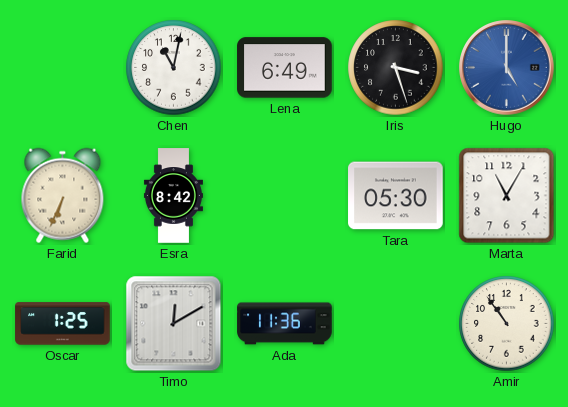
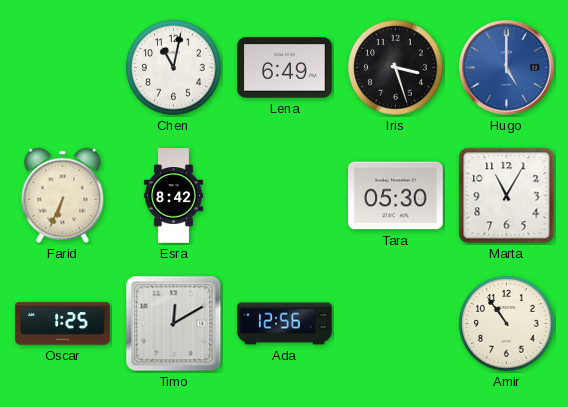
Ada: 11:36 -> 12:56 (285, 324)
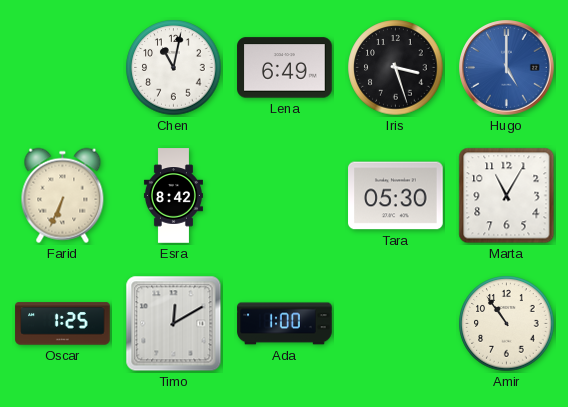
Ada: 12:56 -> 1:00 (285, 324)
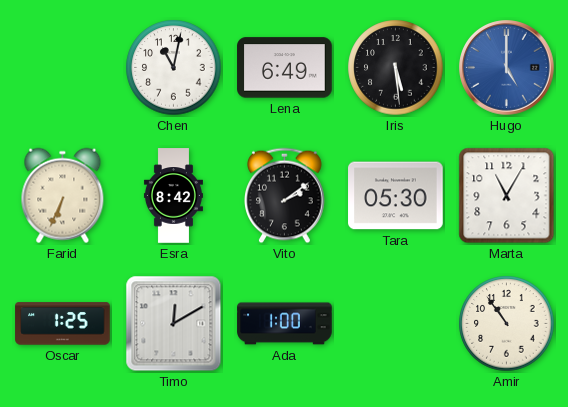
Iris: 3:27 -> 5:29 (396, 68)
Vito: none -> 2:09 (285, 196)
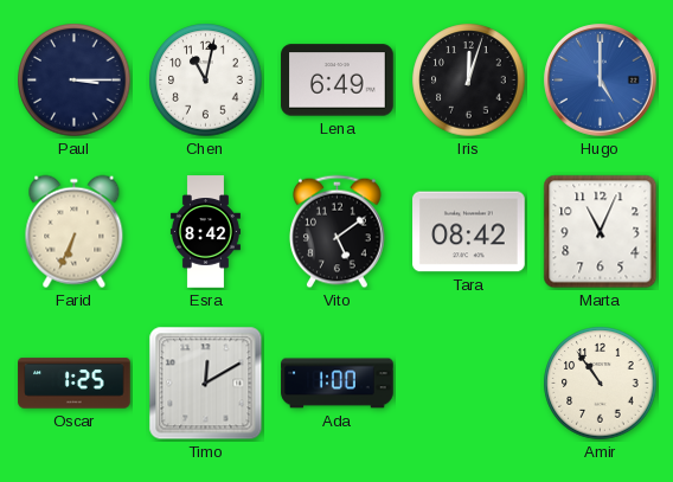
Paul: none -> 3:15 (75, 81)
Iris: 5:29 -> 12:03 (469, 81)
Vito: 2:09 -> 5:09 (338, 232)
Tara: 05:30 -> 08:42 (469, 232)
Marta: 11:05 -> 11:04 (601, 232)
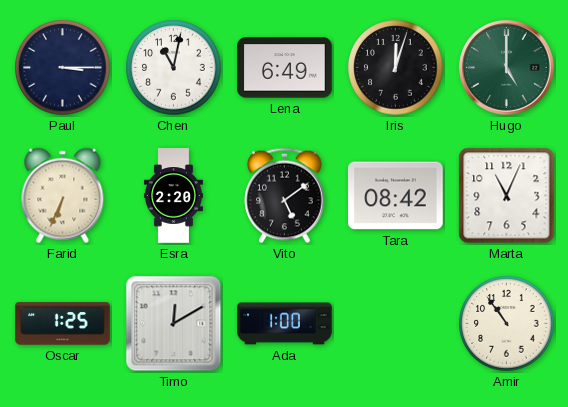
Hugo dial: blue -> green (507, 68)
Esra: 8:42 -> 2:20 (173, 196)
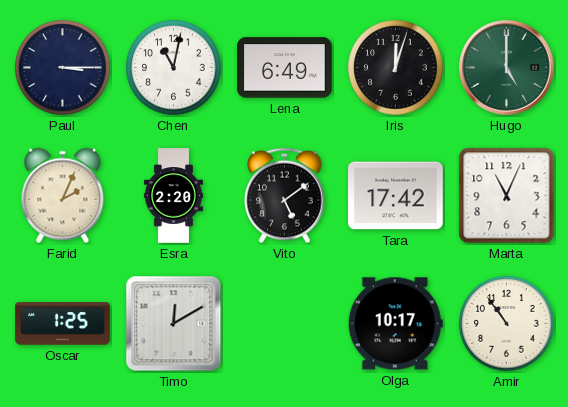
Farid: 6:34 -> 2:04 (63, 196)
Tara: 08:42 -> 17:42 (396, 196)
Ada: 1:00 -> none (285, 324)
Olga: none -> 10:17 (395, 324)
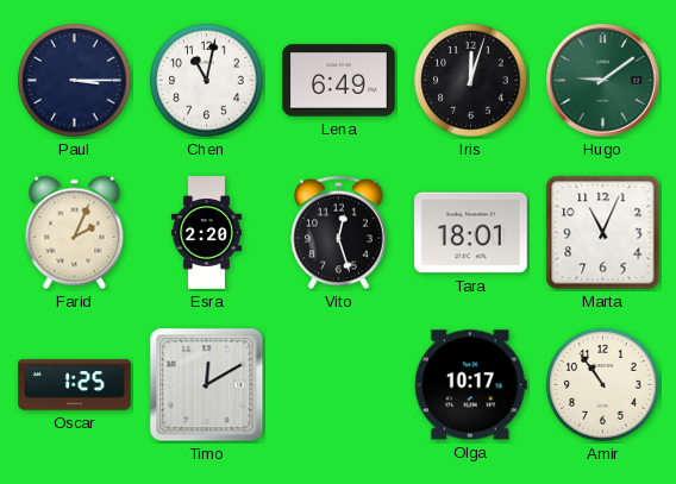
Hugo: 5:00 -> 9:09 (603, 81)
Vito: 5:09 -> 12:27 (339, 233)
Tara: 17:42 -> 18:01 (471, 233)
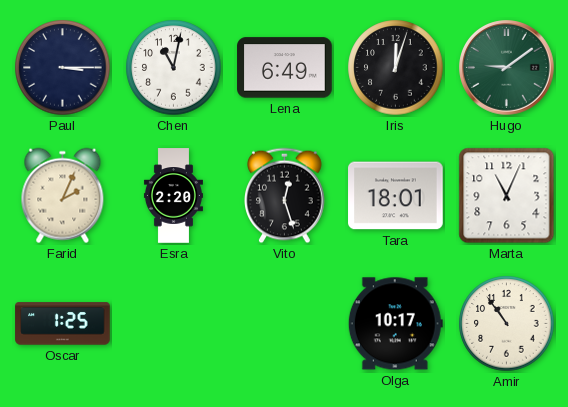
Timo: 12:10 -> none (207, 385)
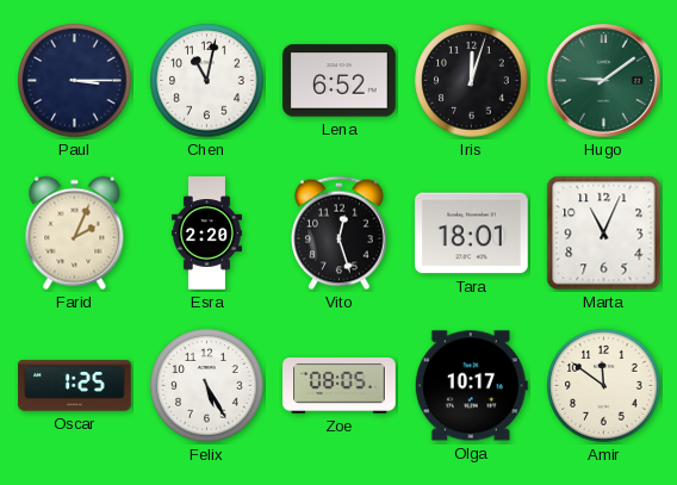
Lena: 6:49 -> 6:52 (340, 81)
Felix: none -> 5:25 (207, 386)
Zoe: none -> 08:05 (340, 386)
Amir: 10:54 -> 11:51 (604, 386)
